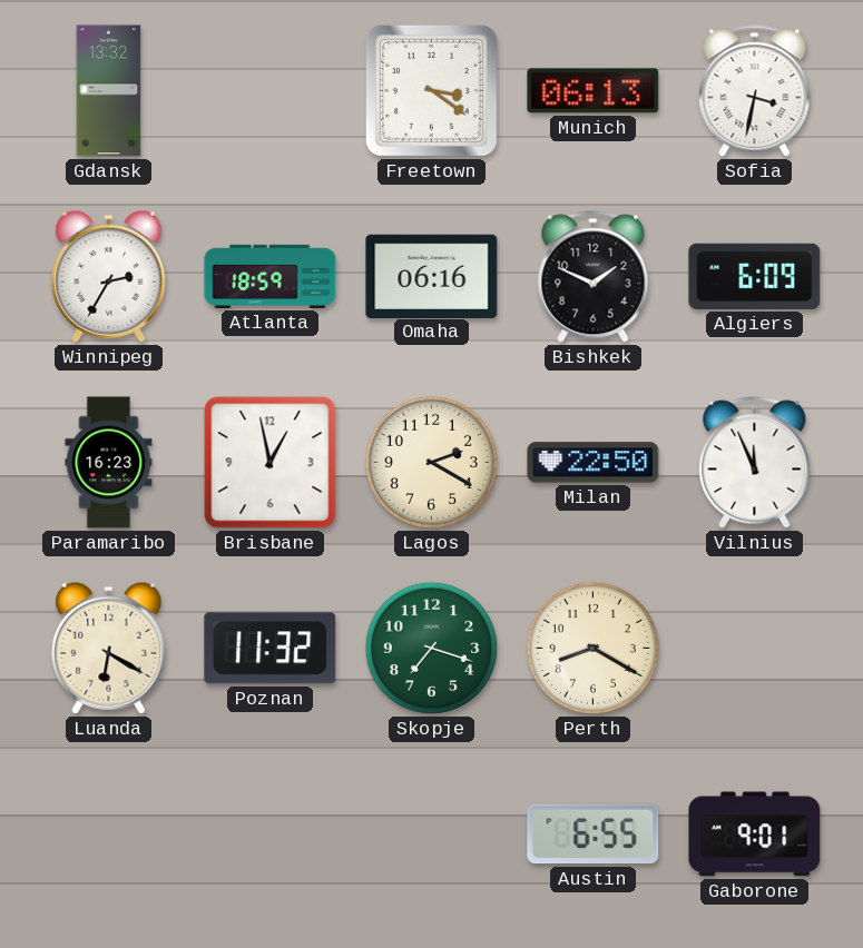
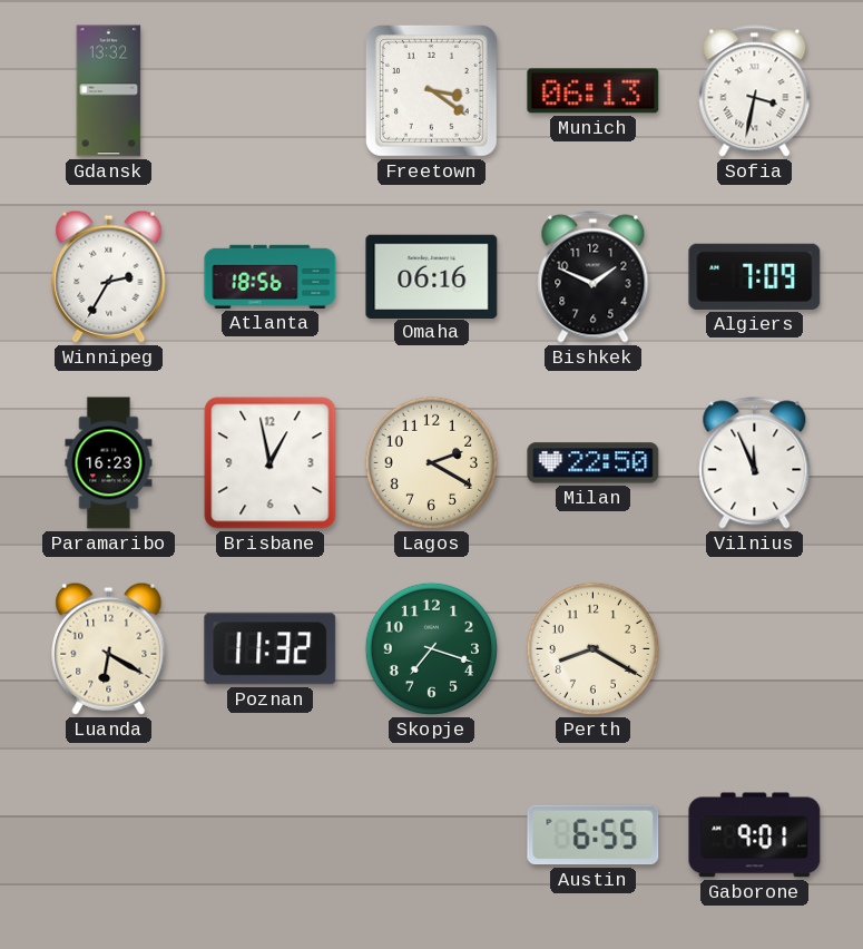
Atlanta: 18:59 -> 18:56 (271, 276)
Algiers: 6:09 -> 7:09 (755, 276)
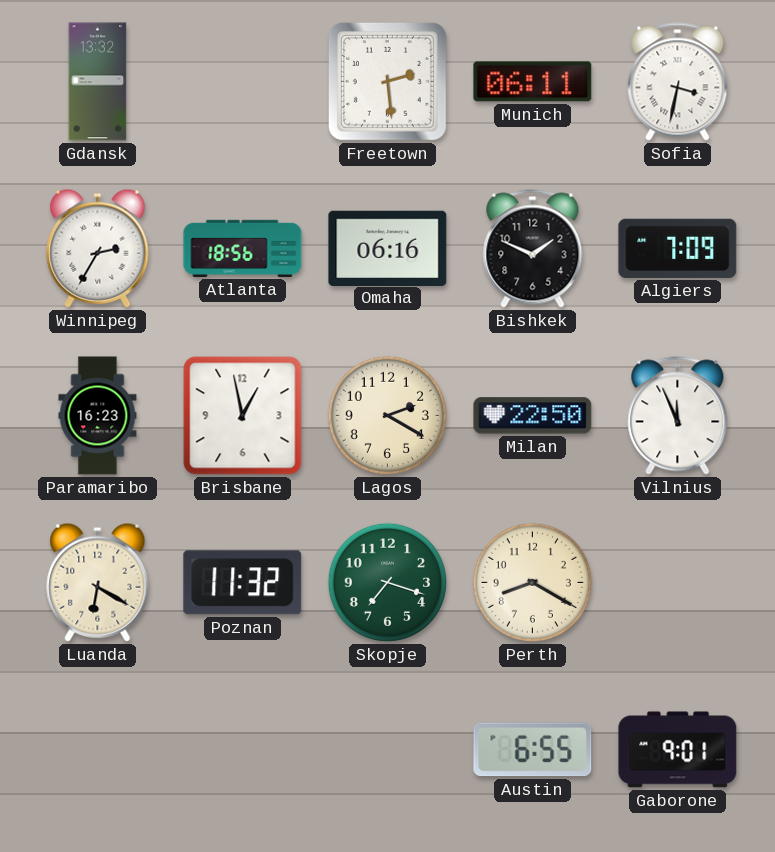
Freetown: 3:21 -> 2:29 (387, 81)
Munich: 06:13 -> 06:11 (533, 82)
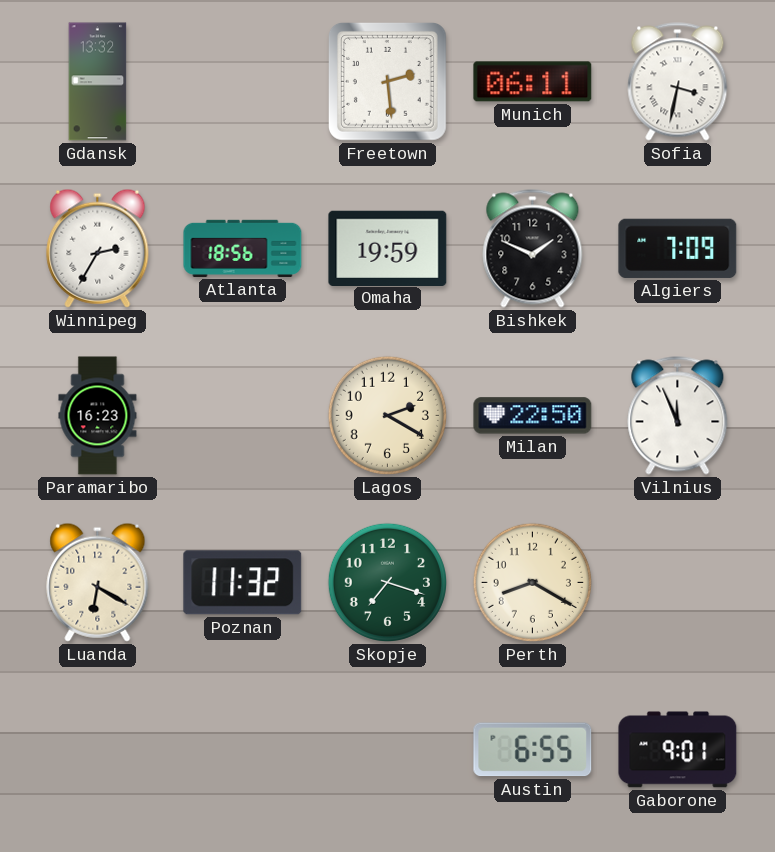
Omaha: 06:16 -> 19:59 (388, 248)
Brisbane: 12:58 -> none (243, 416)
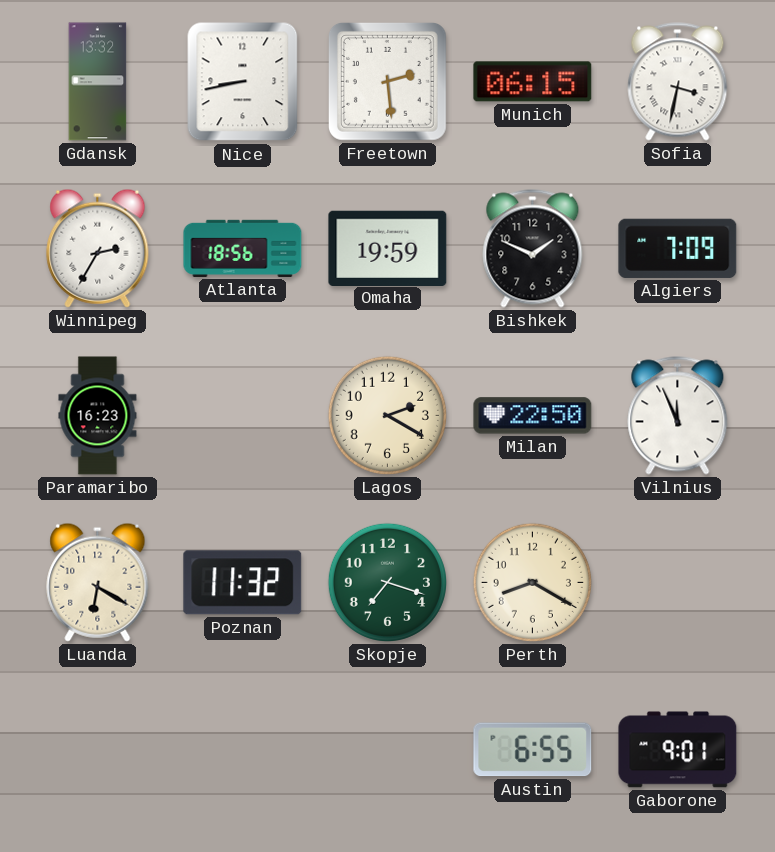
Nice: none -> 8:43 (243, 82)
Munich: 06:11 -> 06:15 (533, 82)
